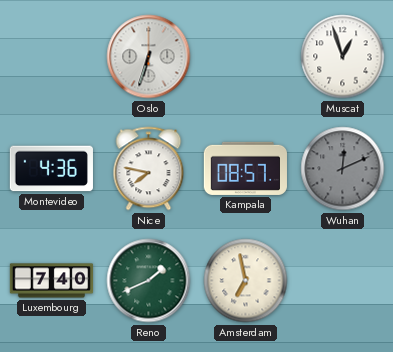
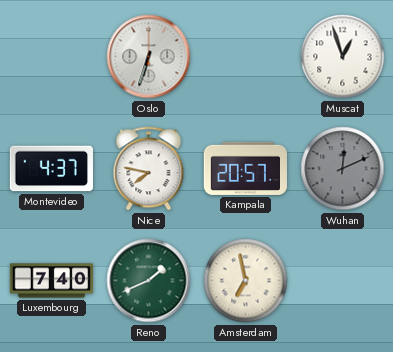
Montevideo: 4:36 -> 4:37 (51, 169)
Kampala: 08:57 -> 20:57 (245, 168)
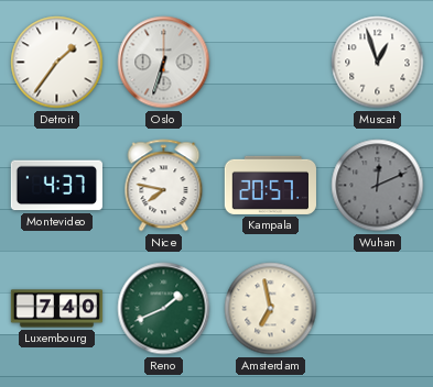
Detroit: none -> 1:36 (57, 63)
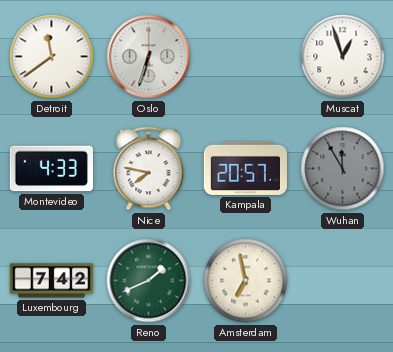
Detroit: 1:36 -> 11:39 (52, 57)
Montevideo: 4:37 -> 4:33 (51, 169)
Wuhan: 12:11 -> 11:55 (343, 169)
Luxembourg: 7:40 -> 7:42 (52, 281)
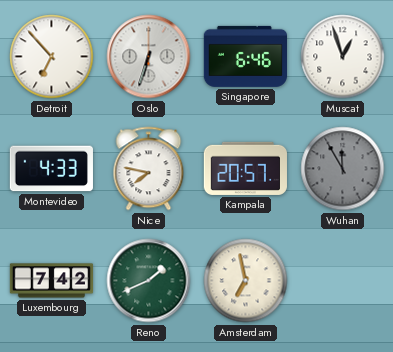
Detroit: 11:39 -> 6:53 (52, 57)
Singapore: none -> 6:46 (245, 56)
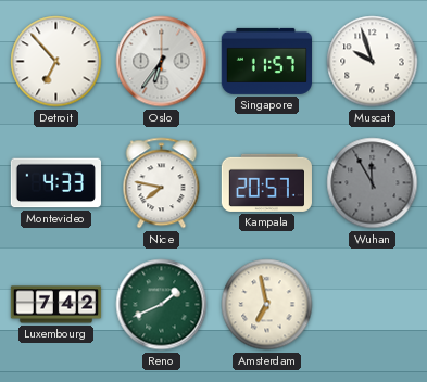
Oslo: 6:33 -> 6:36 (162, 62)
Singapore: 6:46 -> 11:57 (266, 61)
Muscat: 12:57 -> 9:57 (373, 62)
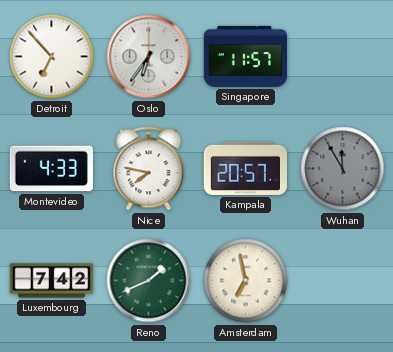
Muscat: 9:57 -> none (373, 62)
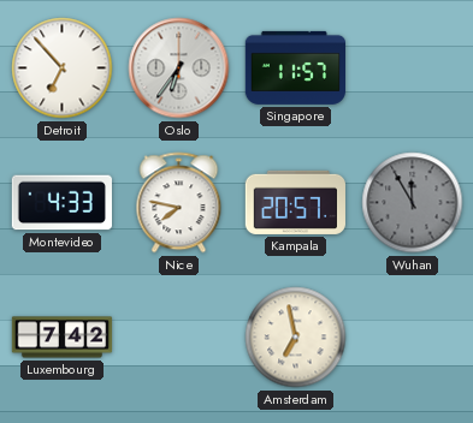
Reno: 1:41 -> none (149, 281)
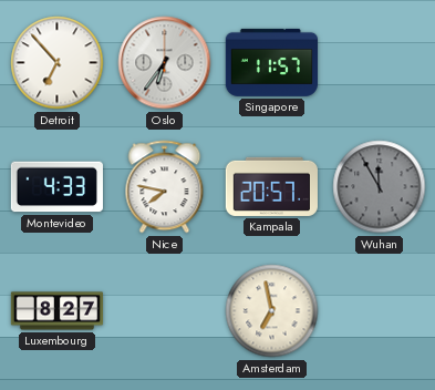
Luxembourg: 7:42 -> 8:27 (58, 311)
